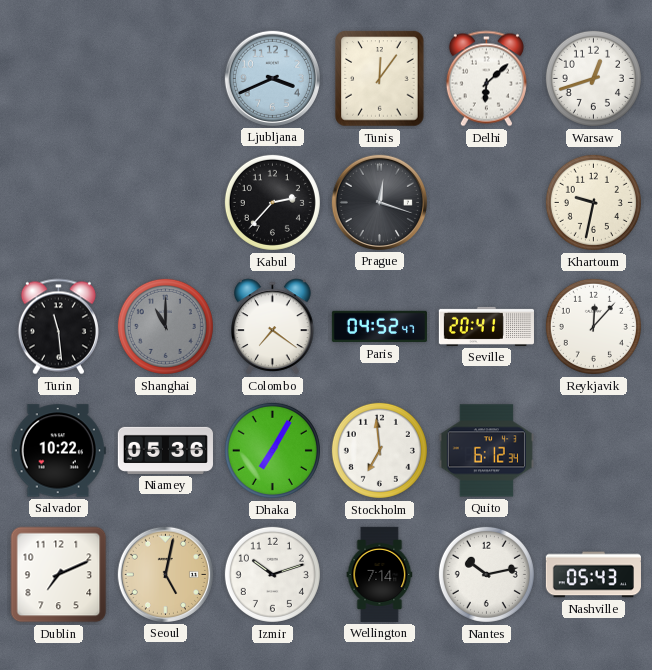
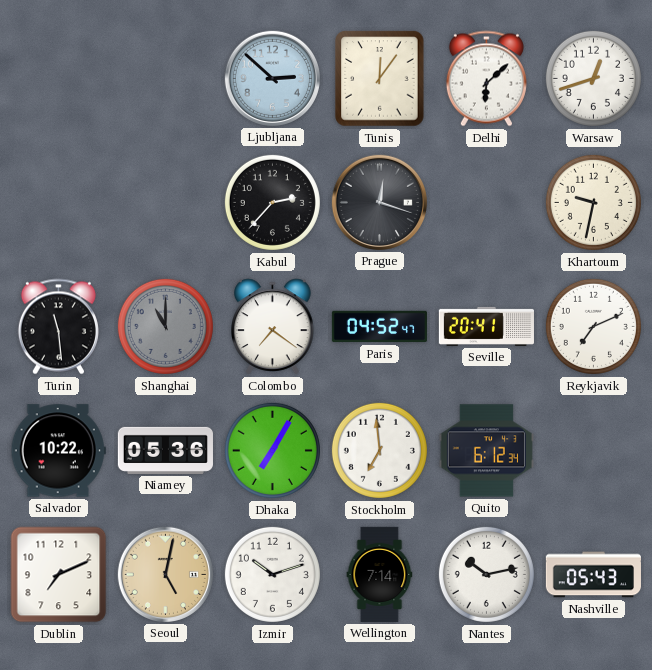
Ljubljana: 3:41 -> 2:52 (272, 78)
Reykjavik: 12:07 -> 7:11 (593, 326)
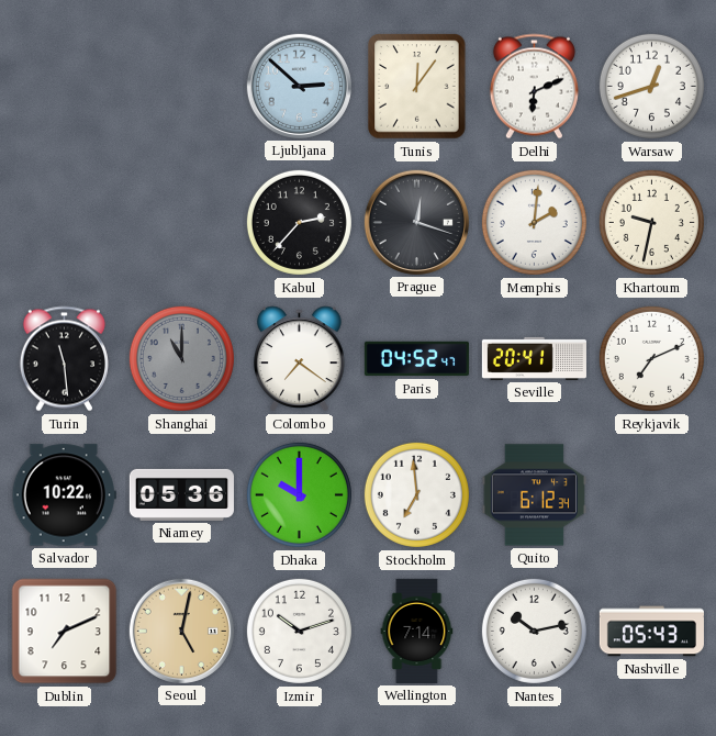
Delhi: 6:08 -> 6:11 (534, 87)
Memphis: none -> 2:01 (534, 222)
Dhaka: 7:05 -> 10:00 (299, 494)
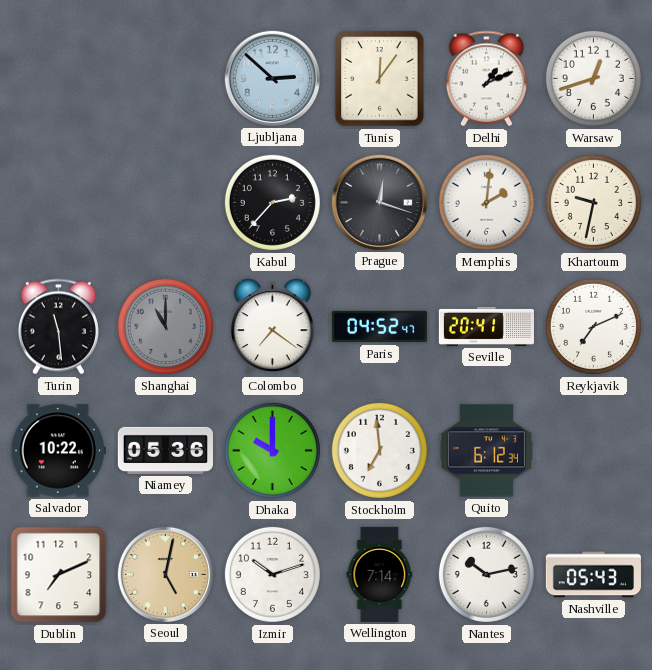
Delhi: 6:11 -> 1:11 (486, 79)
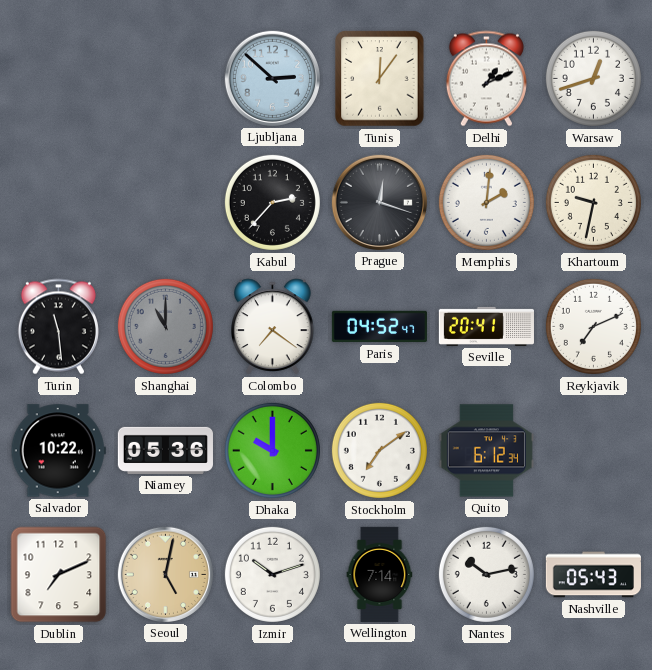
Stockholm: 6:59 -> 7:09 (379, 450)
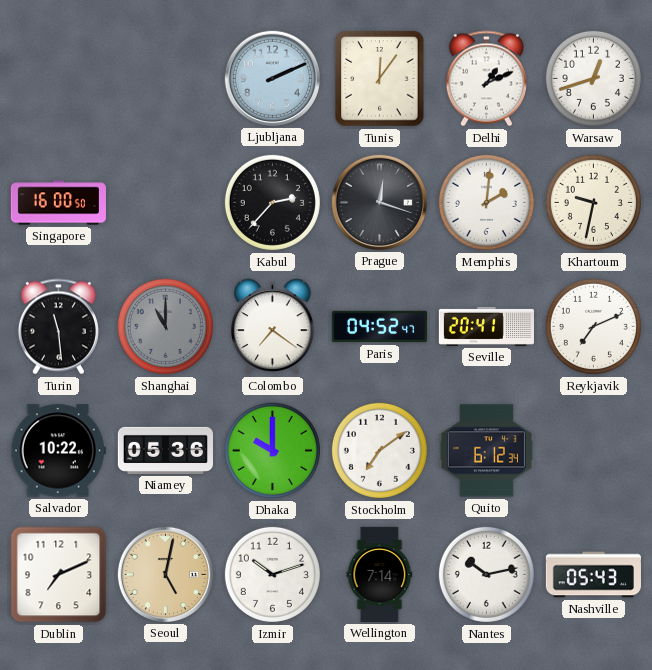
Ljubljana: 2:52 -> 2:11 (272, 78)
Singapore: none -> 16:00 (58, 203)
